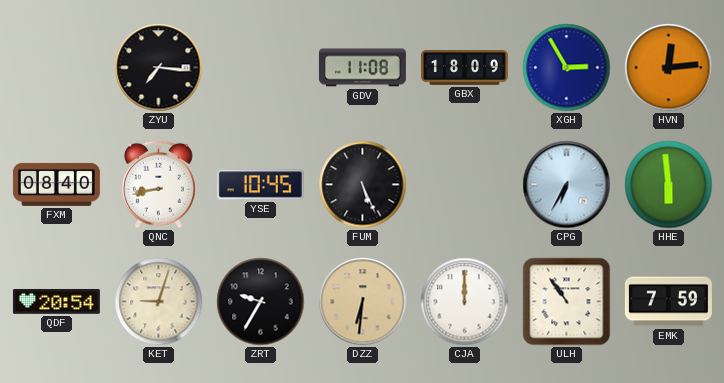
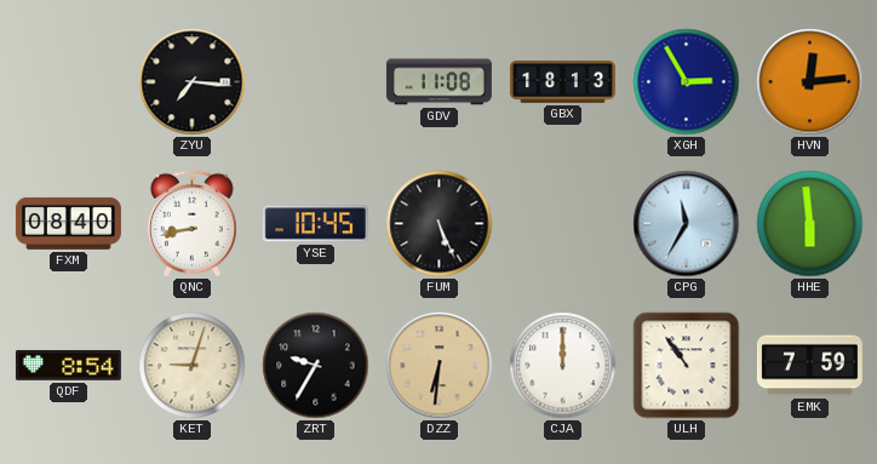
GBX: 18:09 -> 18:13 (562, 82)
CPG: 6:35 -> 11:35 (687, 224)
QDF: 20:54 -> 8:54 (68, 365)
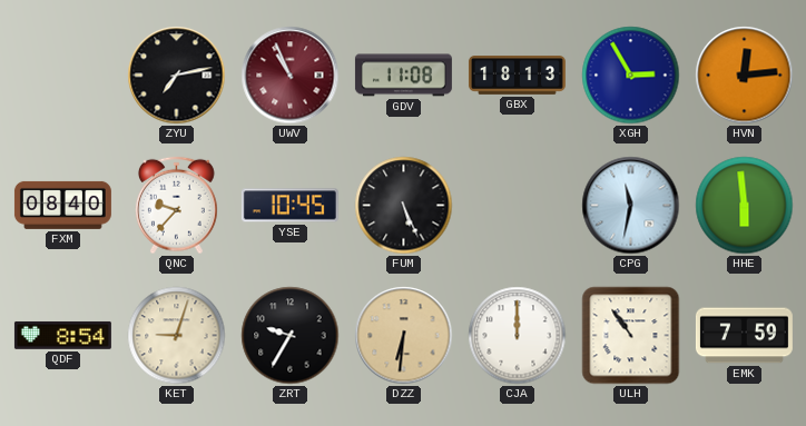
ZYU: 7:16 -> 7:13 (177, 76)
UWV: none -> 10:56 (291, 76)
QNC: 8:43 -> 9:37 (177, 206)
CPG: 11:35 -> 11:32 (631, 206)
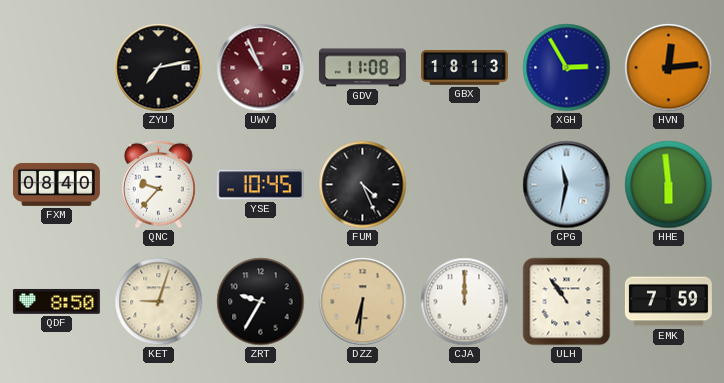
FUM: 5:26 -> 4:26 (363, 185)
QDF: 8:54 -> 8:50 (56, 301)
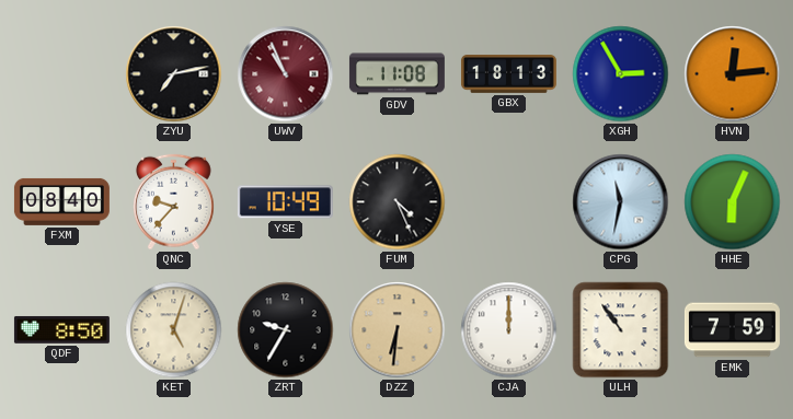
YSE: 10:45 -> 10:49 (285, 202)
HHE: 5:59 -> 6:04 (733, 202)
KET: 9:03 -> 5:03 (174, 330)
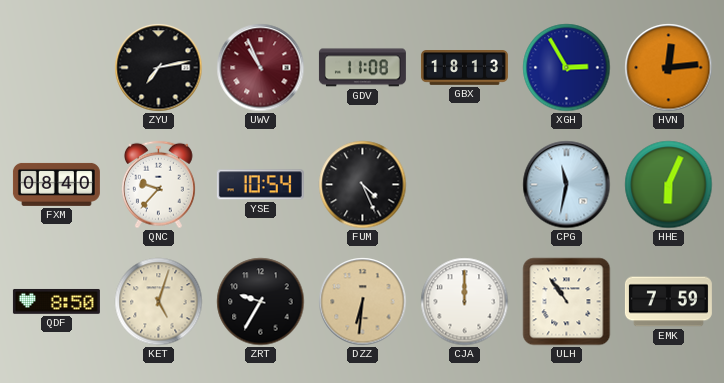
YSE: 10:49 -> 10:54 (260, 185)
